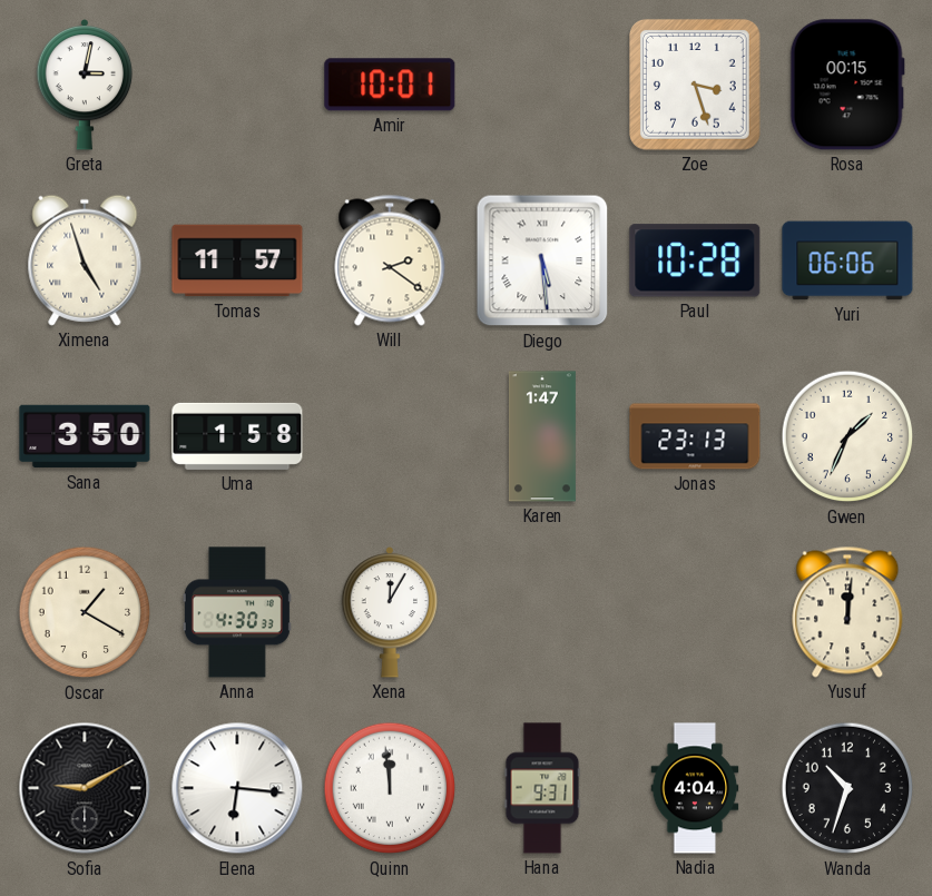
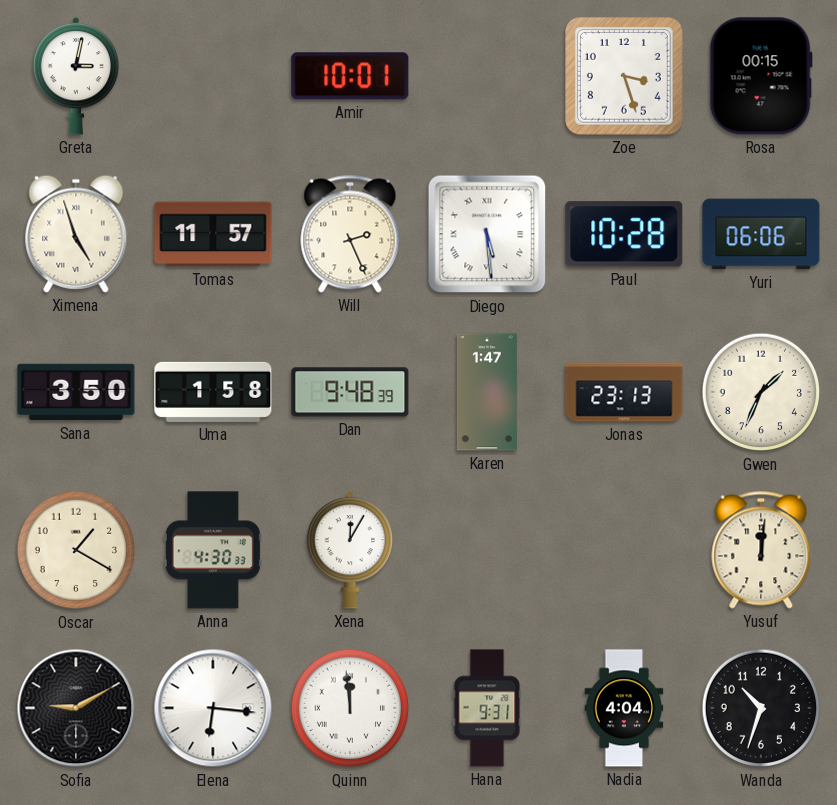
Will: 2:21 -> 2:26 (350, 234)
Dan: none -> 9:48 (350, 392)
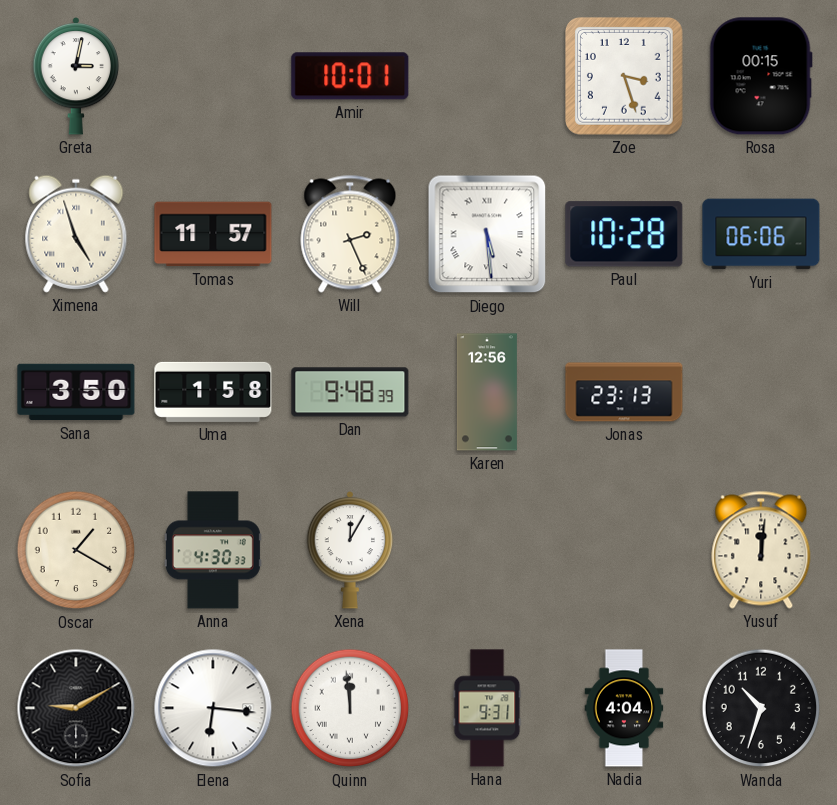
Karen: 1:47 -> 12:56 (487, 392)
Gwen: 1:34 -> none (761, 392)
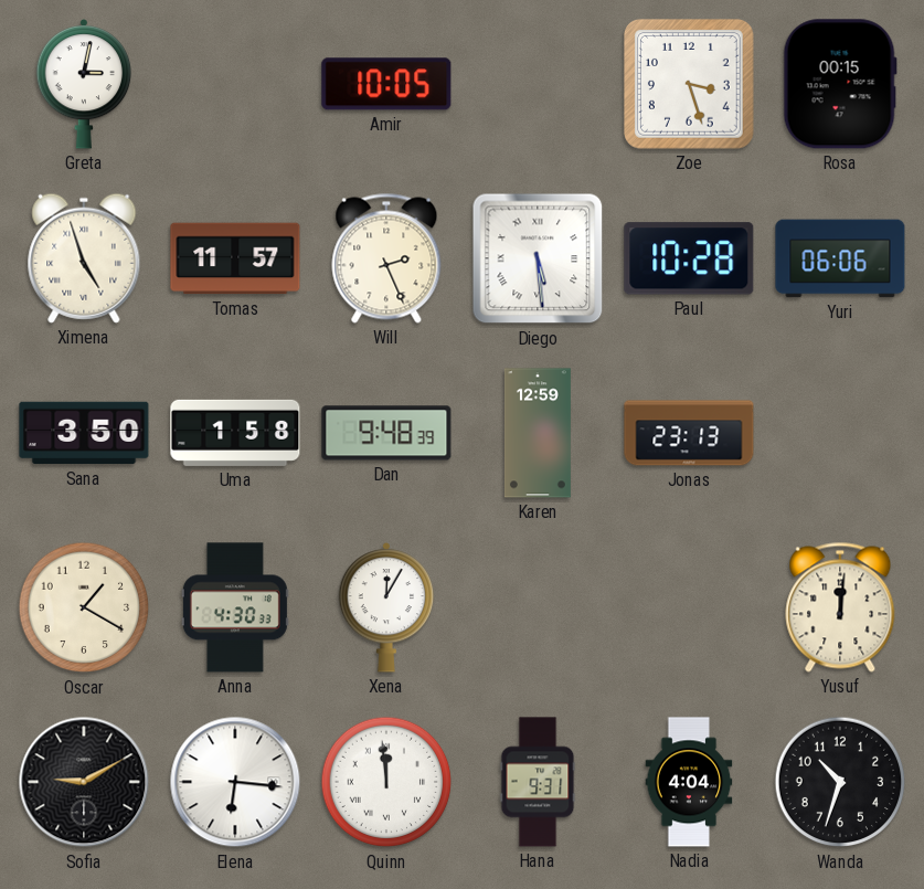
Amir: 10:01 -> 10:05 (386, 84)
Karen: 12:56 -> 12:59 (538, 433)
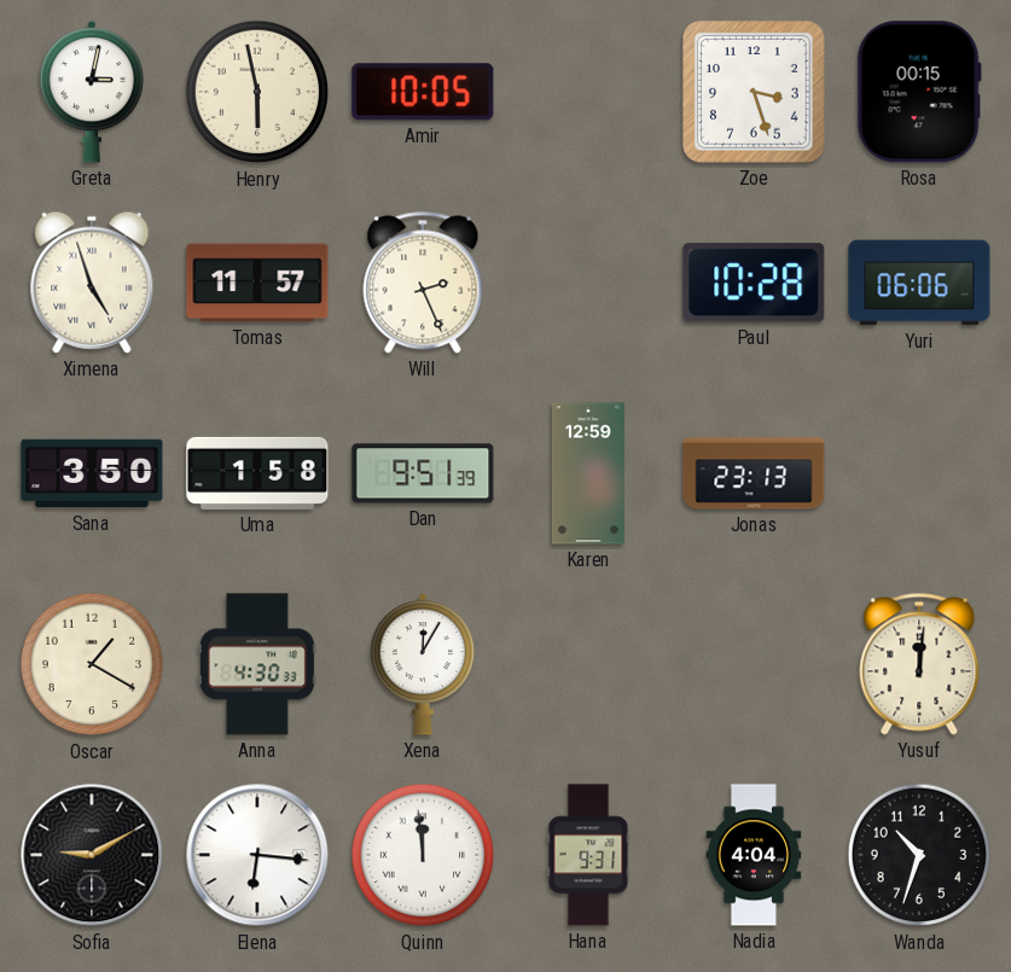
Henry: none -> 5:58 (257, 92)
Diego: 5:29 -> none (538, 258)
Dan: 9:48 -> 9:51 (423, 473)
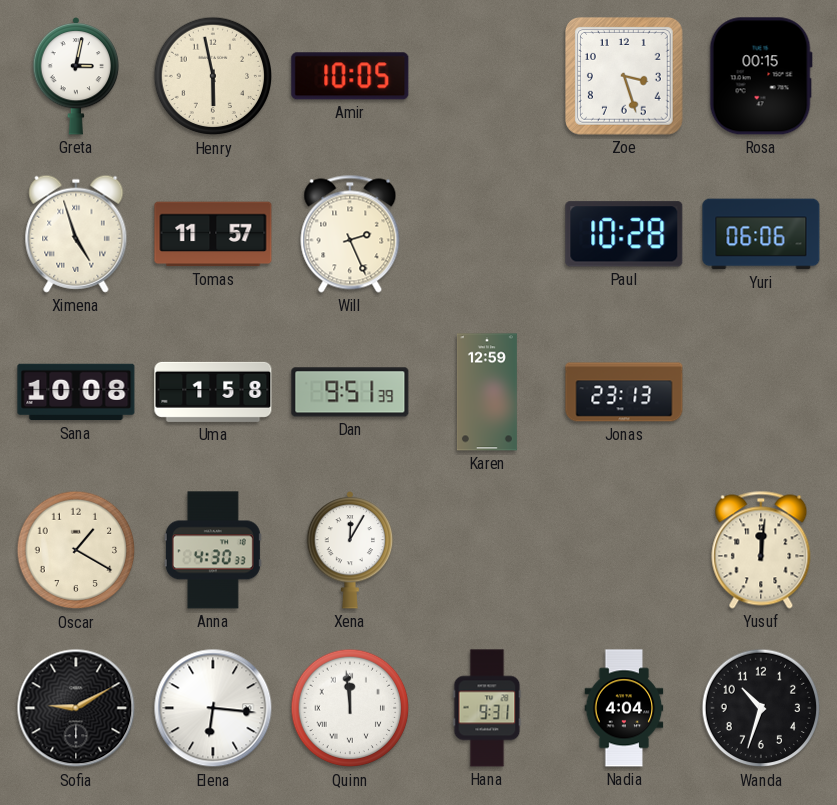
Sana: 3:50 -> 10:08 (76, 392)
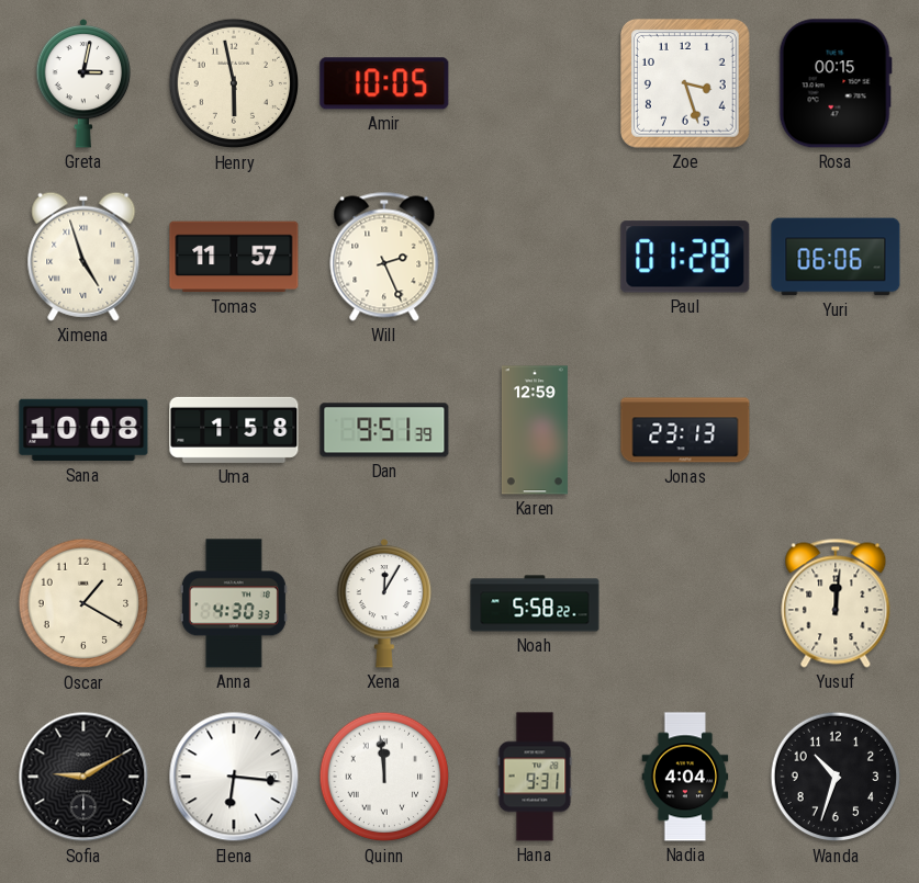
Paul: 10:28 -> 01:28 (685, 257)
Noah: none -> 5:58 (535, 603)
